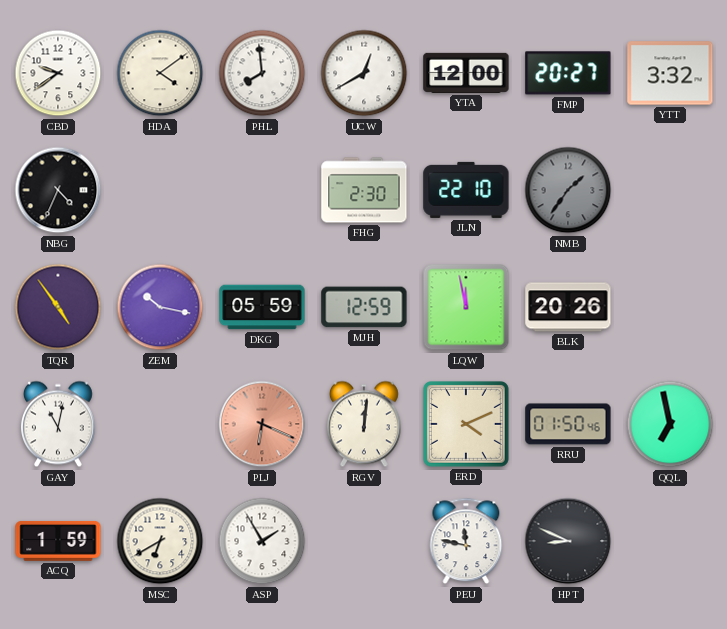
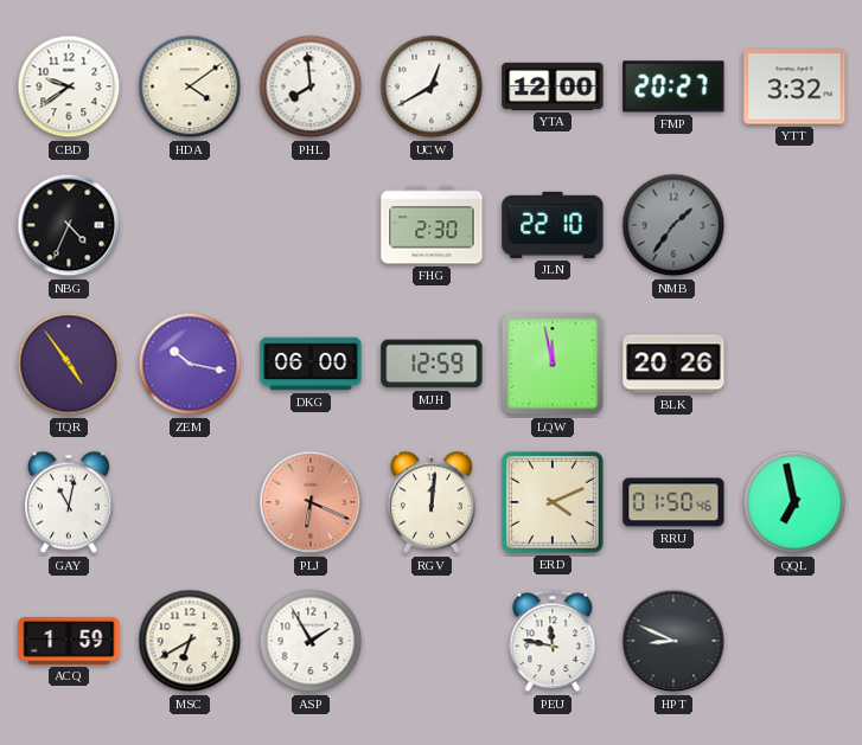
DKG: 05:59 -> 06:00 (311, 364)
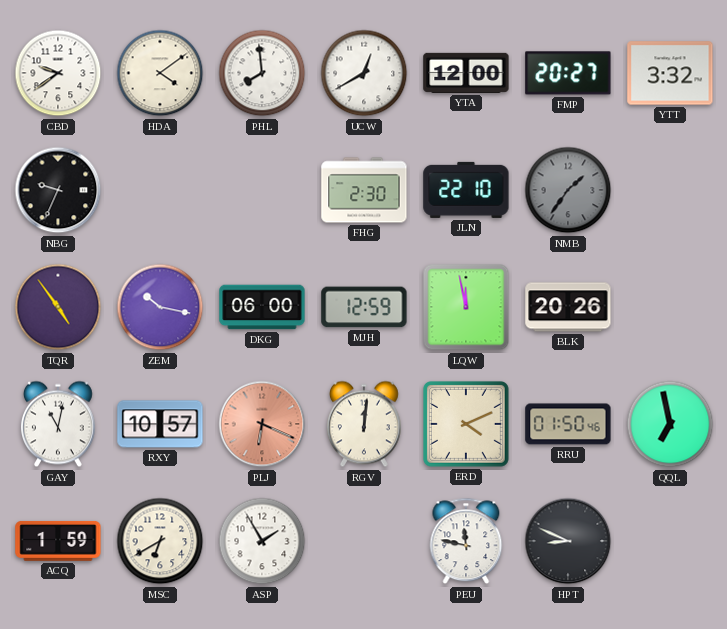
NBG: 4:34 -> 9:34 (58, 190)
RXY: none -> 10:57 (160, 424)
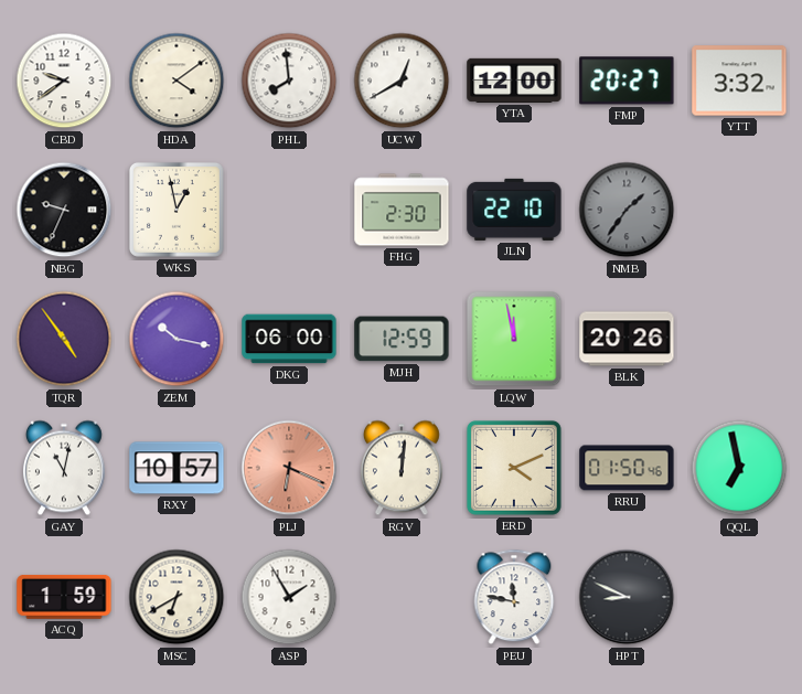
WKS: none -> 12:58 (177, 210)
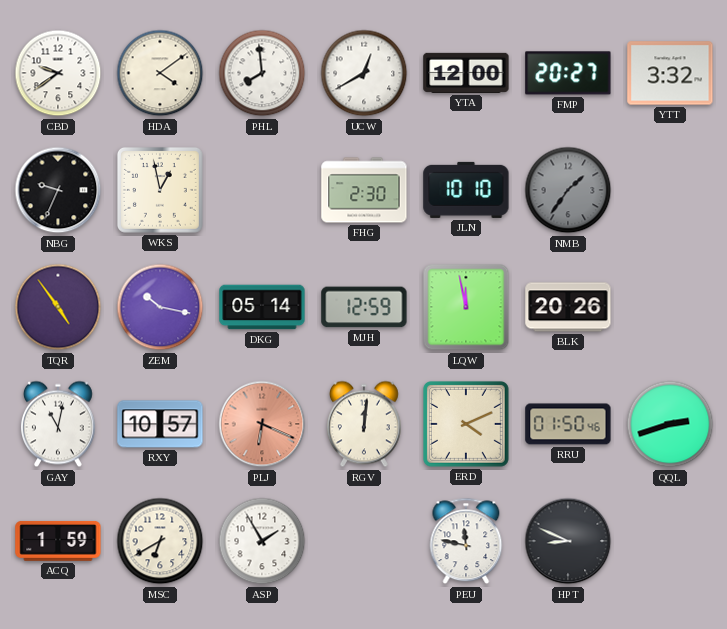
JLN: 22:10 -> 10:10 (466, 190)
DKG: 06:00 -> 05:14 (262, 307)
QQL: 6:58 -> 2:42 (670, 424)
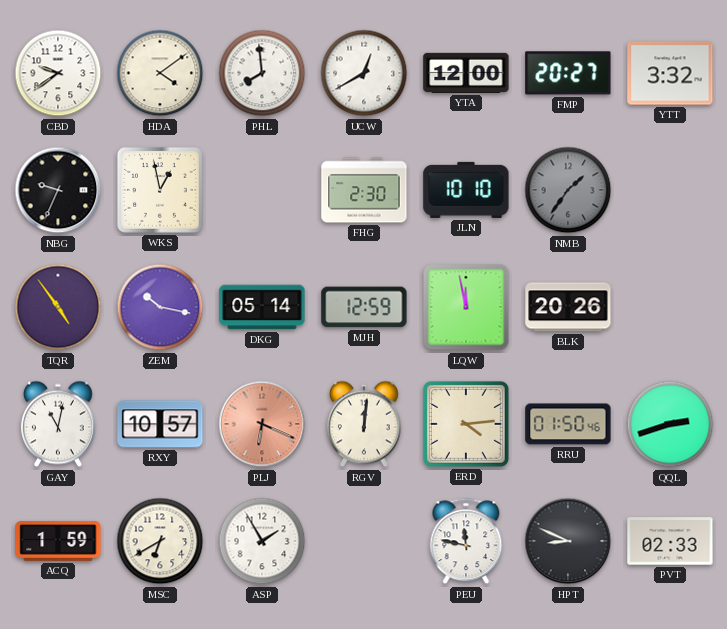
ERD: 4:11 -> 4:14 (466, 424)
PVT: none -> 02:33 (670, 541)
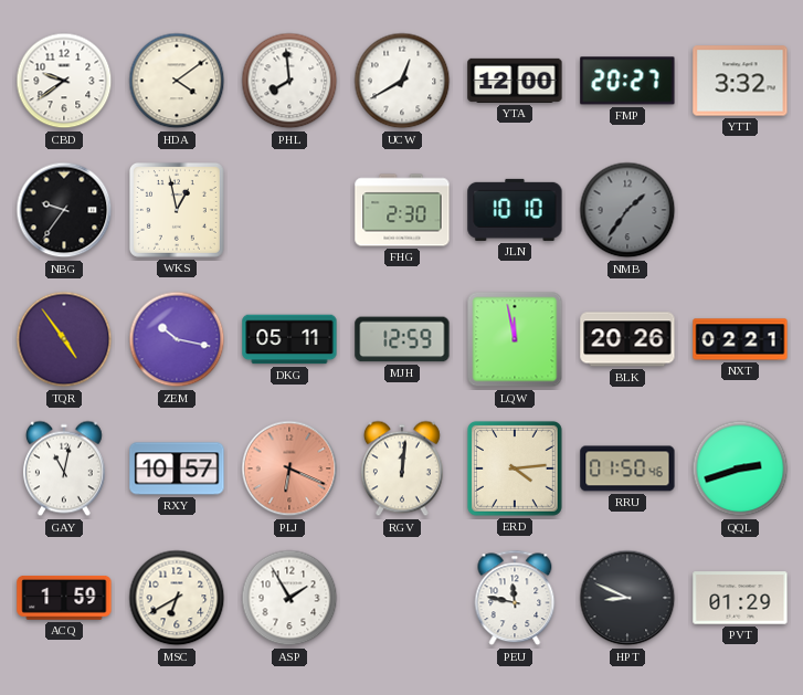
NBG: 9:34 -> 9:36 (64, 210)
DKG: 05:14 -> 05:11 (289, 339)
NXT: none -> 02:21 (740, 339)
PVT: 02:33 -> 01:29 (740, 598)
